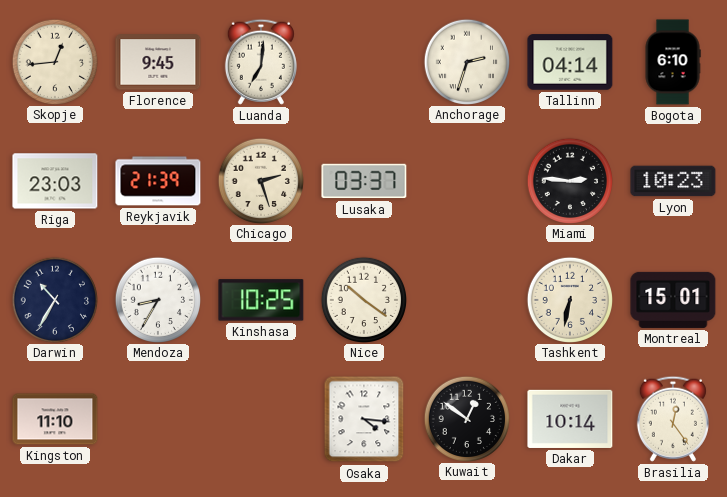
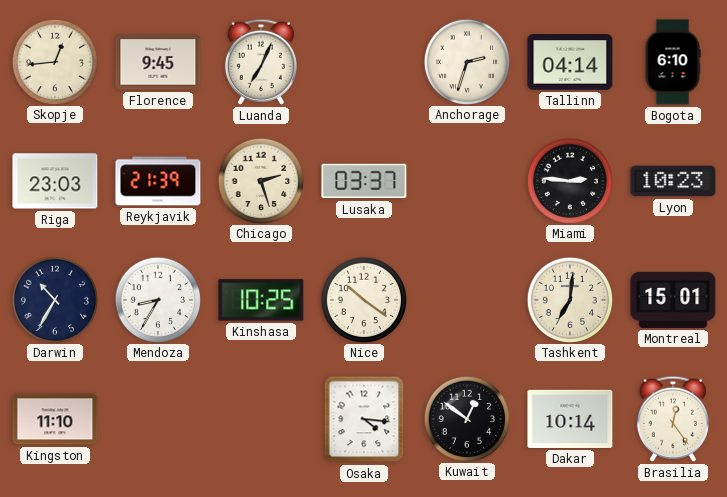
Luanda: 7:01 -> 7:04 (261, 62)
Tashkent: 6:32 -> 7:01 (569, 299)
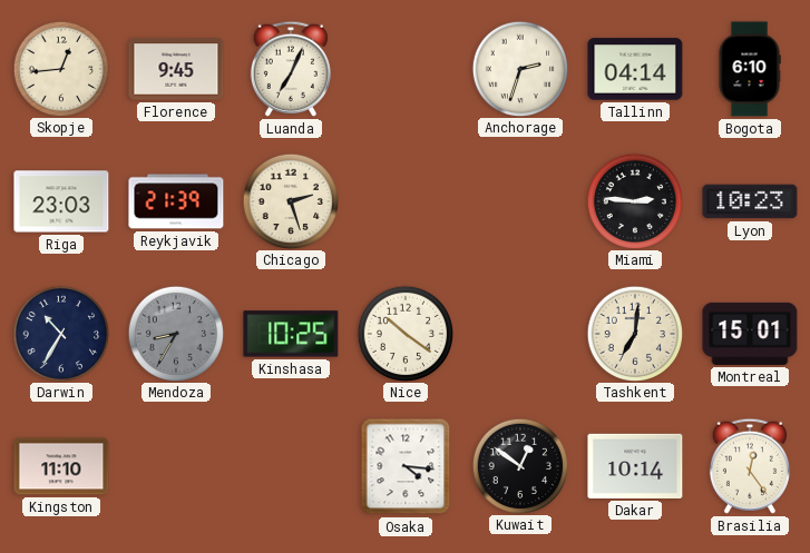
Lusaka: 03:37 -> none (364, 181)
Mendoza dial: white -> grey (175, 333)
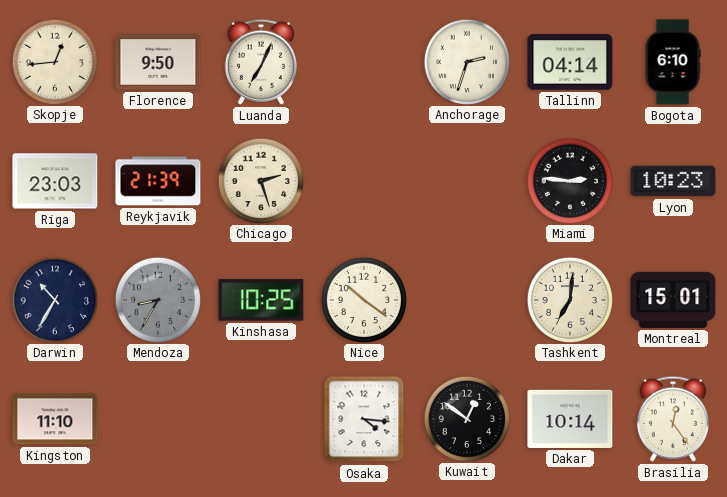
Florence: 9:45 -> 9:50 (158, 62)
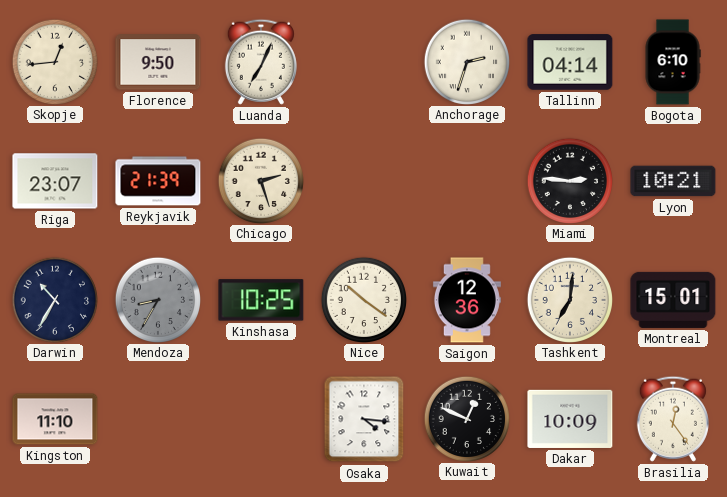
Riga: 23:03 -> 23:07 (55, 181)
Lyon: 10:23 -> 10:21 (673, 181)
Saigon: none -> 12:36 (467, 300)
Kuwait: 12:51 -> 12:49 (466, 418)
Dakar: 10:14 -> 10:09 (570, 419)
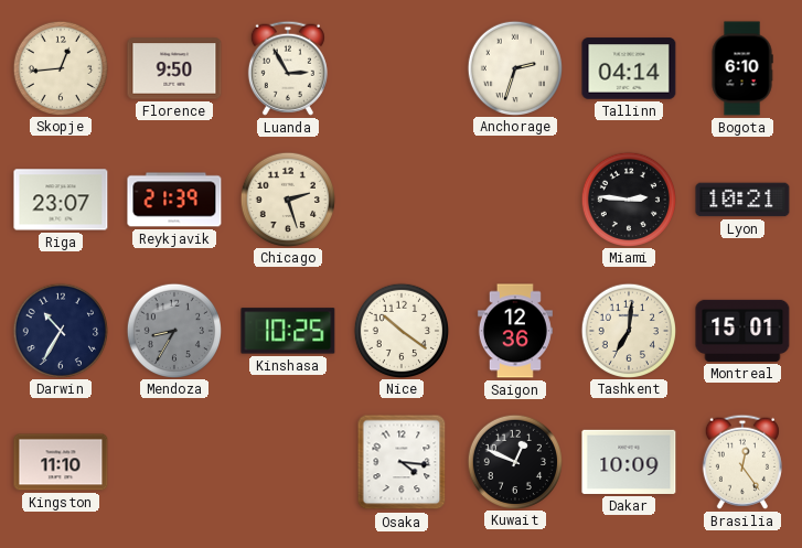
Luanda: 7:04 -> 2:55 (288, 68)
